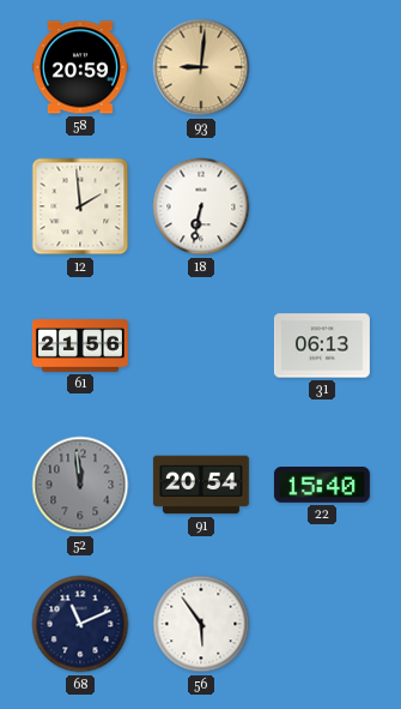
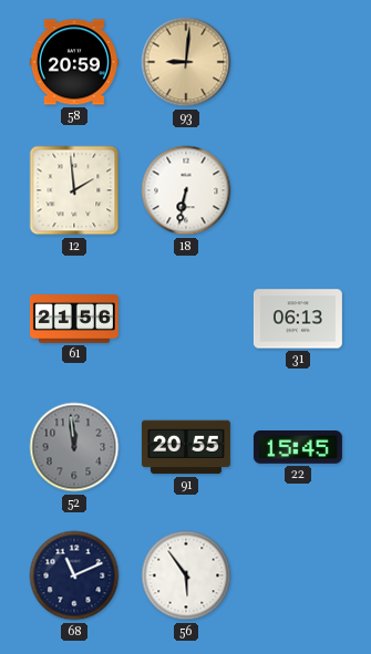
91: 20:54 -> 20:55 (186, 447)
22: 15:40 -> 15:45 (298, 448)
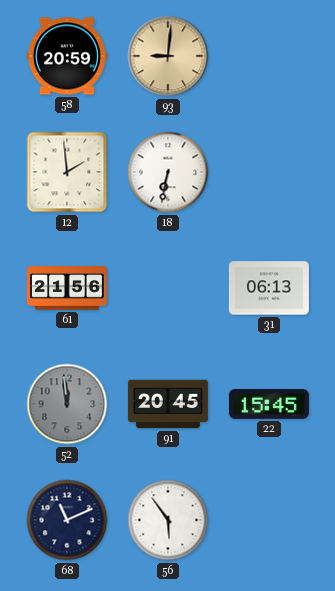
91: 20:55 -> 20:45 (168, 404)
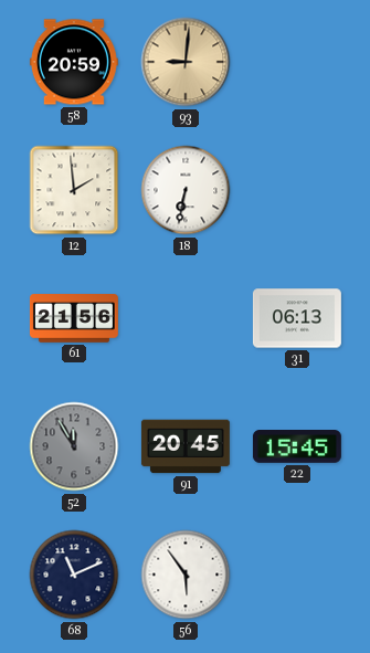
52: 11:59 -> 11:55 (74, 446)
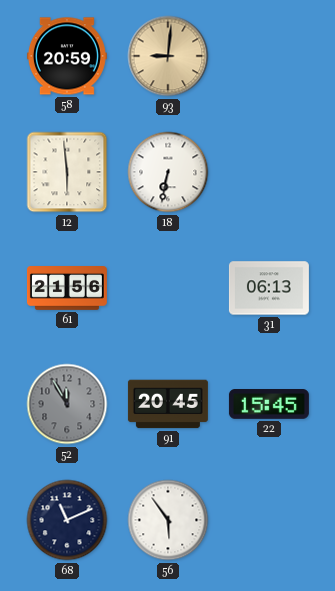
12: 1:59 -> 5:59 (67, 172)
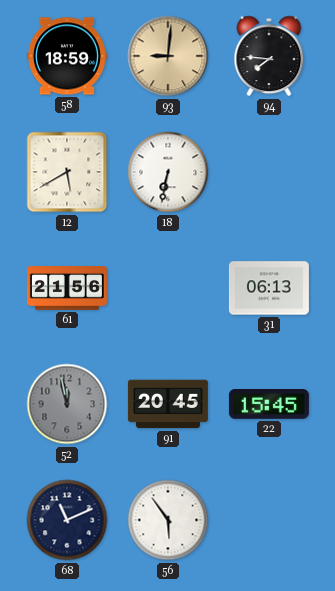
58: 20:59 -> 18:59 (67, 56)
94: none -> 7:46 (269, 56)
12: 5:59 -> 5:40 (67, 172)
52: 11:55 -> 11:58 (67, 404)
